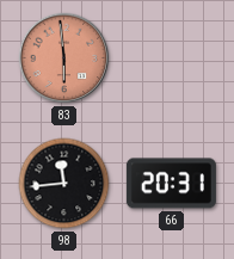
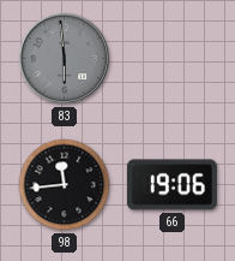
83 dial: salmon -> grey (65, 59)
66: 20:31 -> 19:06 (171, 185)
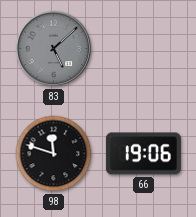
83: 5:59 -> 5:08 (54, 49)
98: 11:44 -> 11:48 (54, 154)
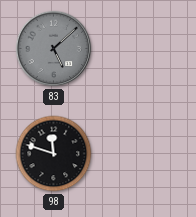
66: 19:06 -> none (143, 154)
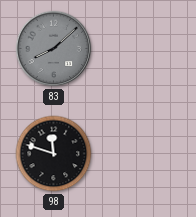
83: 5:08 -> 8:08 (54, 49)
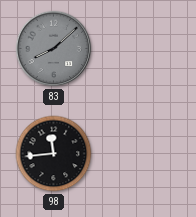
98: 11:48 -> 11:44 (54, 154)
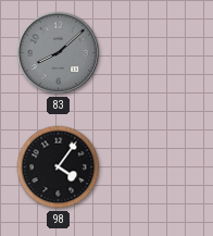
98: 11:44 -> 4:06 (59, 167)
